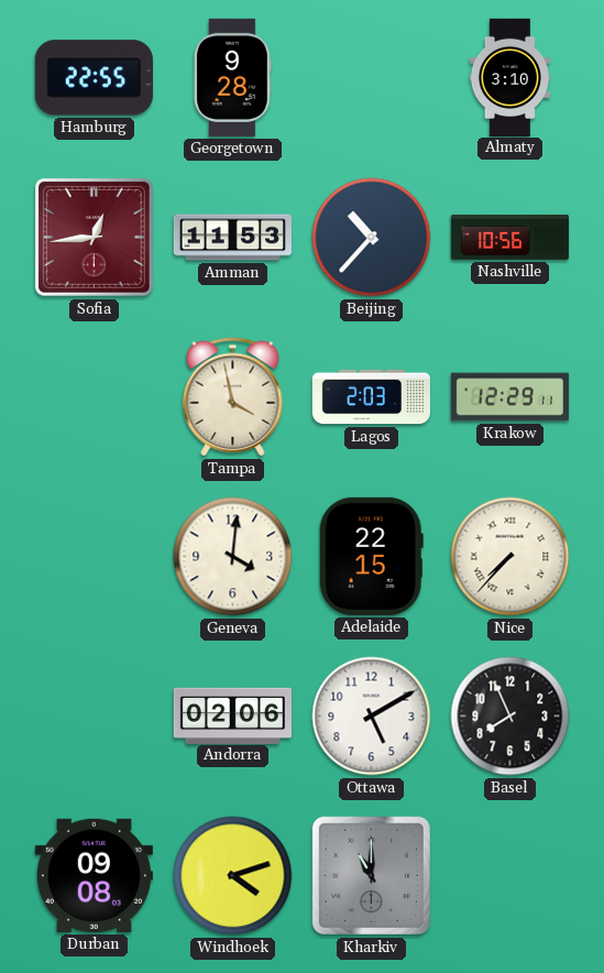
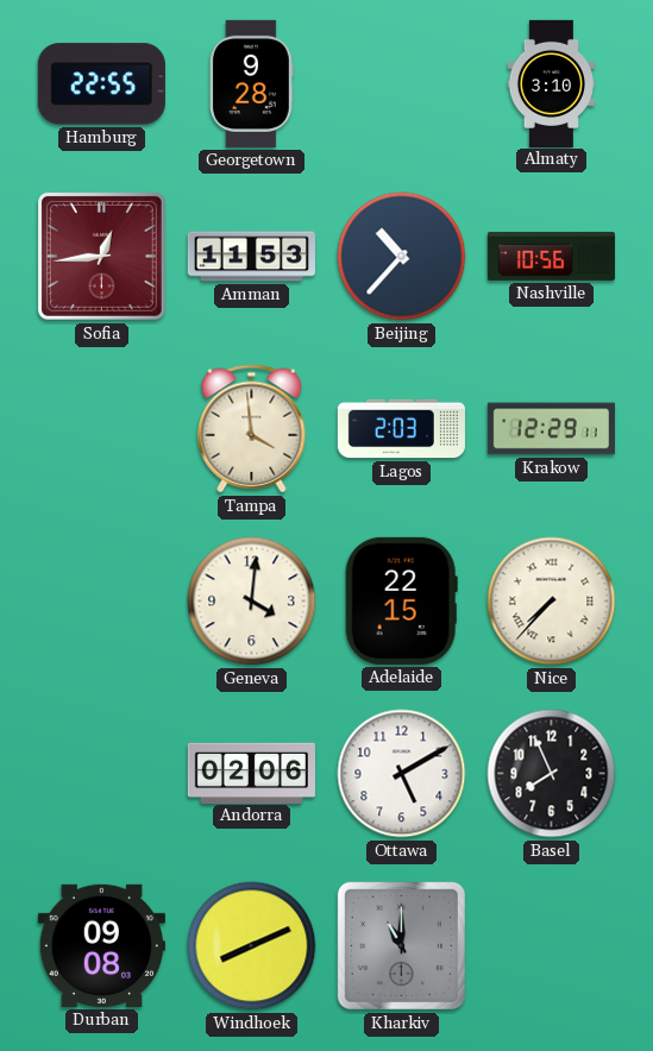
Tampa: 3:58 -> 3:59 (252, 429)
Windhoek: 4:12 -> 8:11 (252, 946)
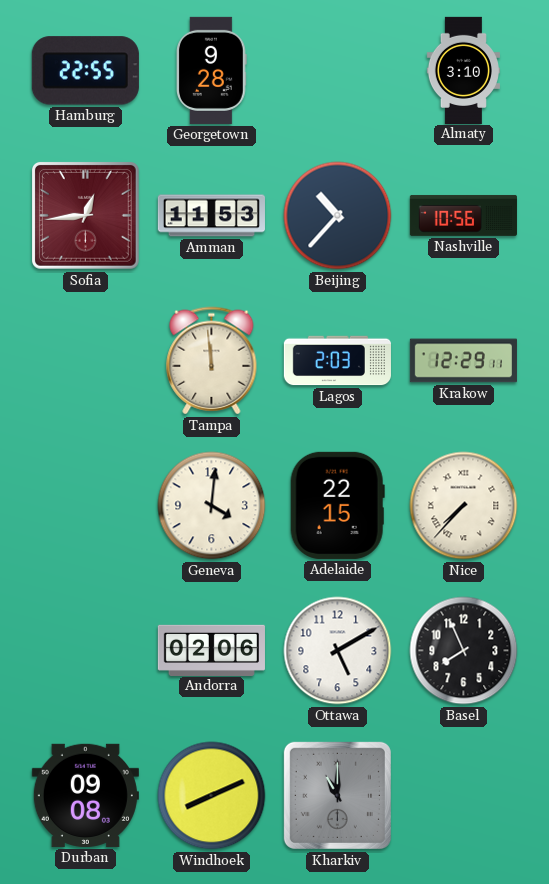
Tampa: 3:59 -> 11:59 (212, 361)
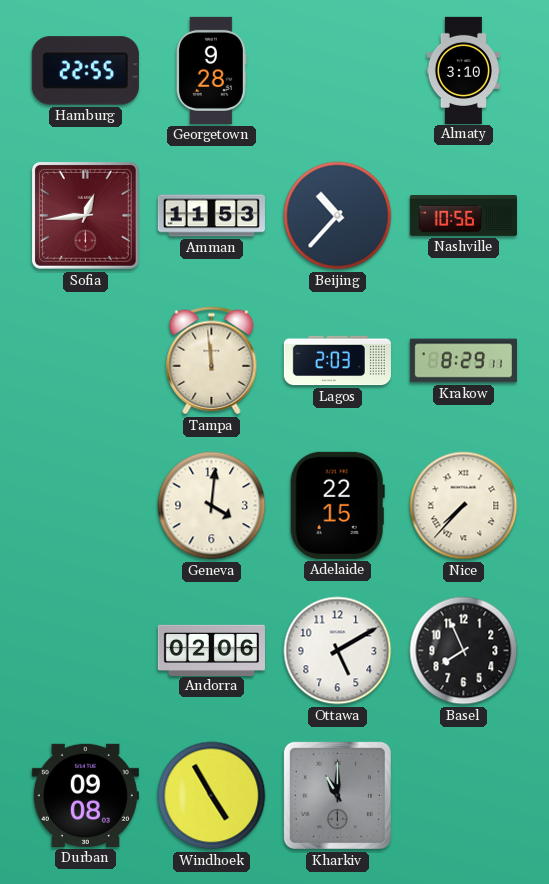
Krakow: 12:29 -> 8:29 (463, 361)
Windhoek: 8:11 -> 4:55 (212, 796)
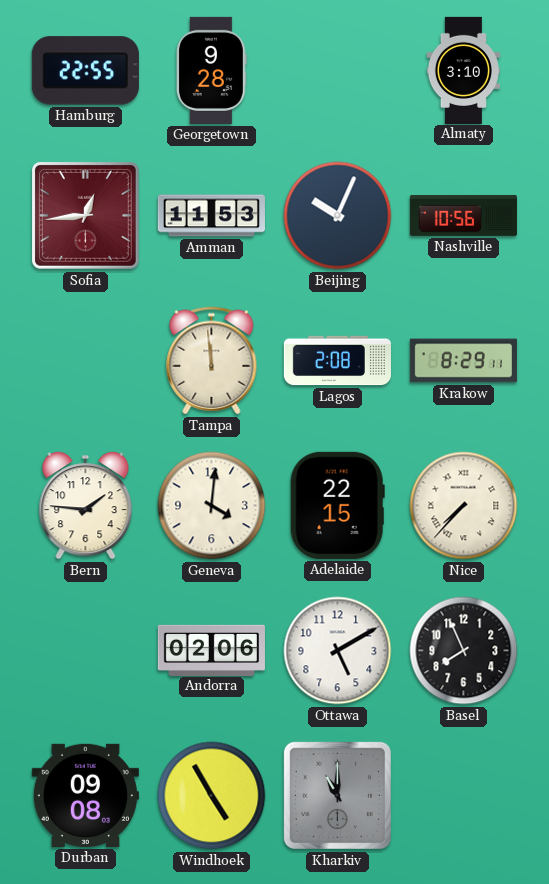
Beijing: 10:37 -> 10:04 (338, 216)
Lagos: 2:03 -> 2:08 (337, 361)
Bern: none -> 1:46 (86, 506)
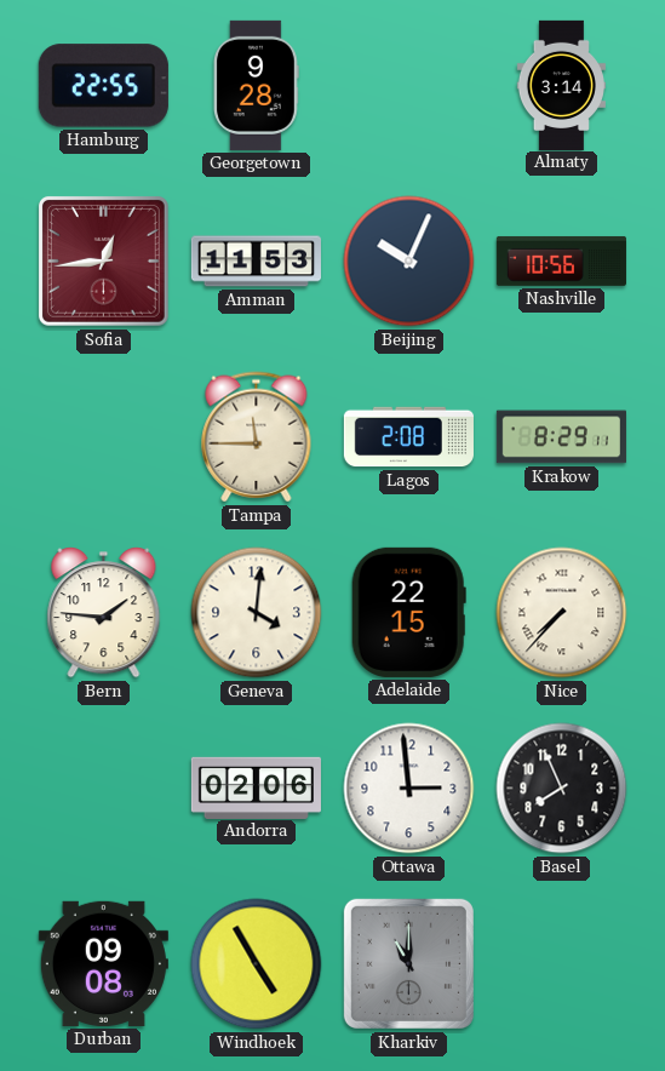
Almaty: 3:10 -> 3:14 (561, 85)
Tampa: 11:59 -> 11:45 (257, 437)
Ottawa: 5:10 -> 2:59 (409, 789)
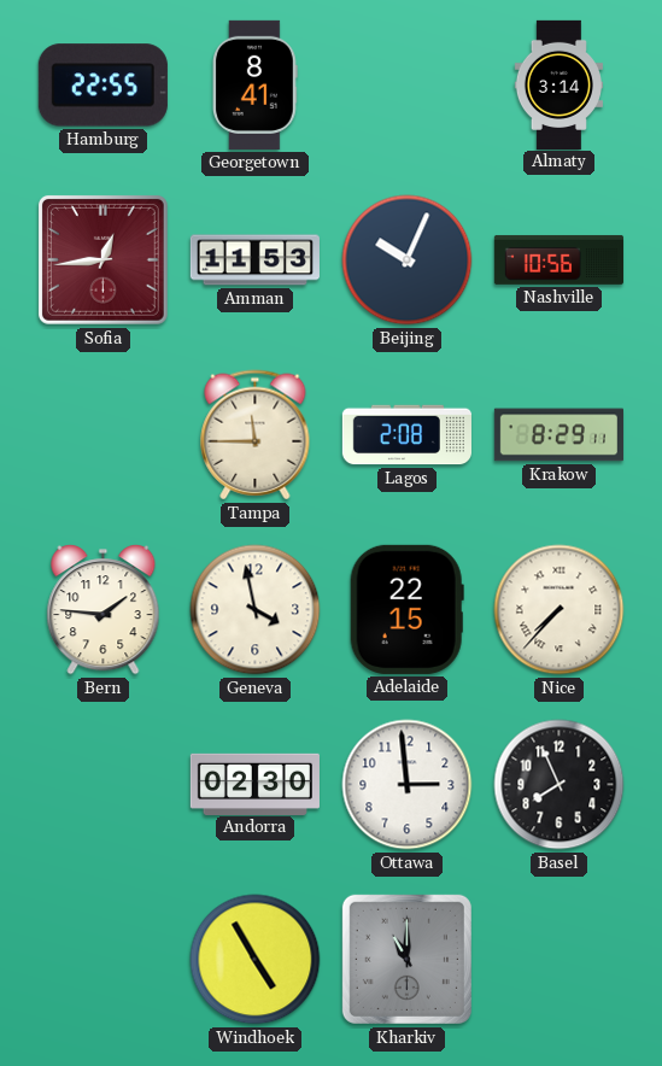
Georgetown: 9:28 -> 8:41 (256, 84)
Geneva: 4:01 -> 3:58 (256, 610)
Andorra: 02:06 -> 02:30 (254, 784)
Durban: 09:08 -> none (103, 963)
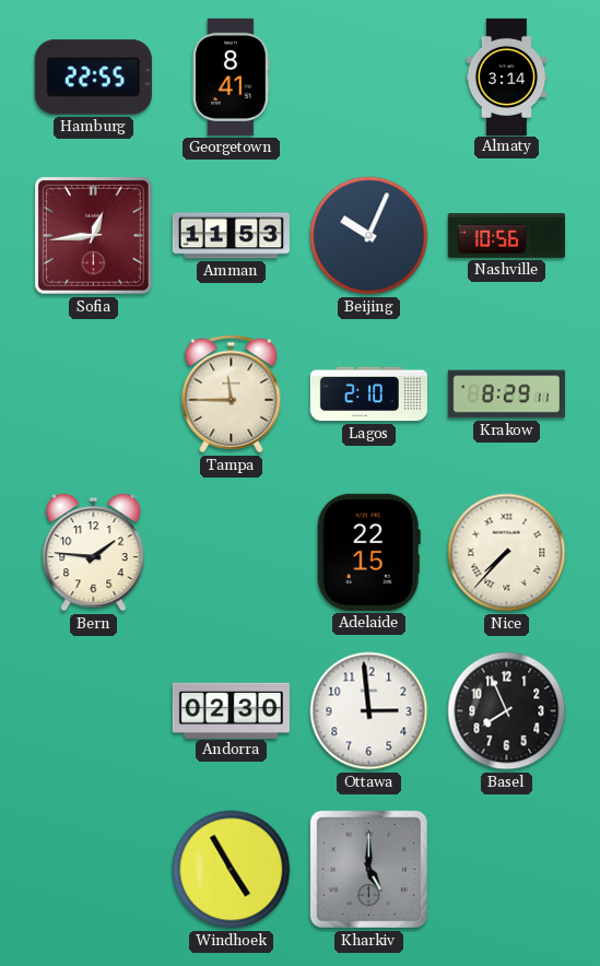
Lagos: 2:08 -> 2:10 (368, 394)
Geneva: 3:58 -> none (256, 610)
Kharkiv: 11:00 -> 5:00 (368, 869)
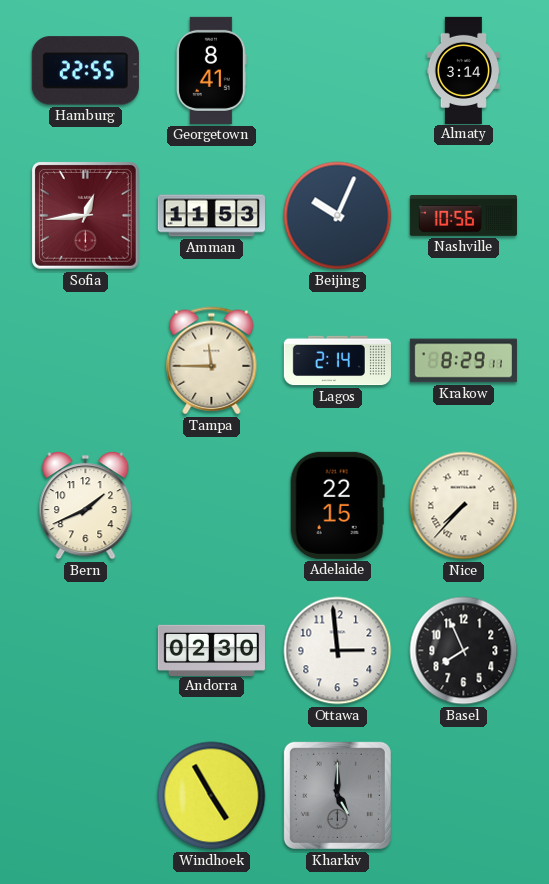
Lagos: 2:10 -> 2:14 (337, 361)
Bern: 1:46 -> 1:41 (86, 506)
